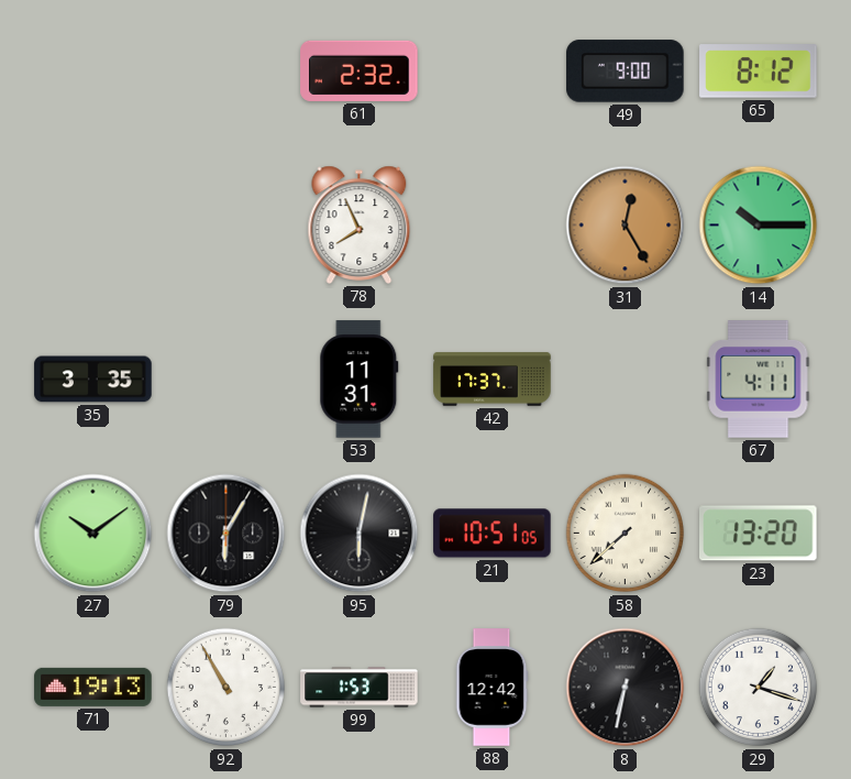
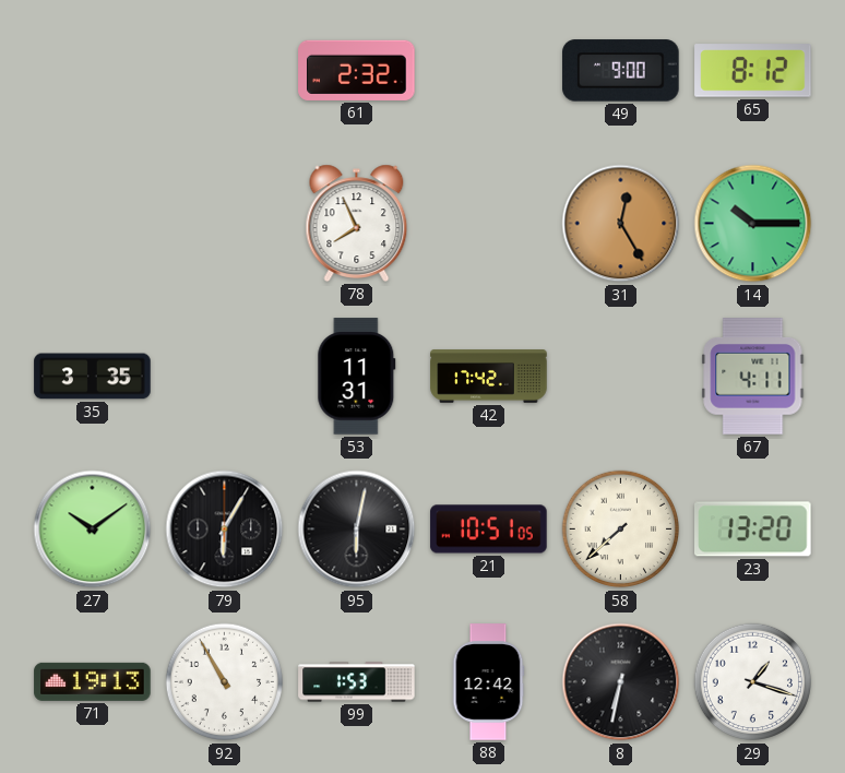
42: 17:37 -> 17:42 (489, 377)
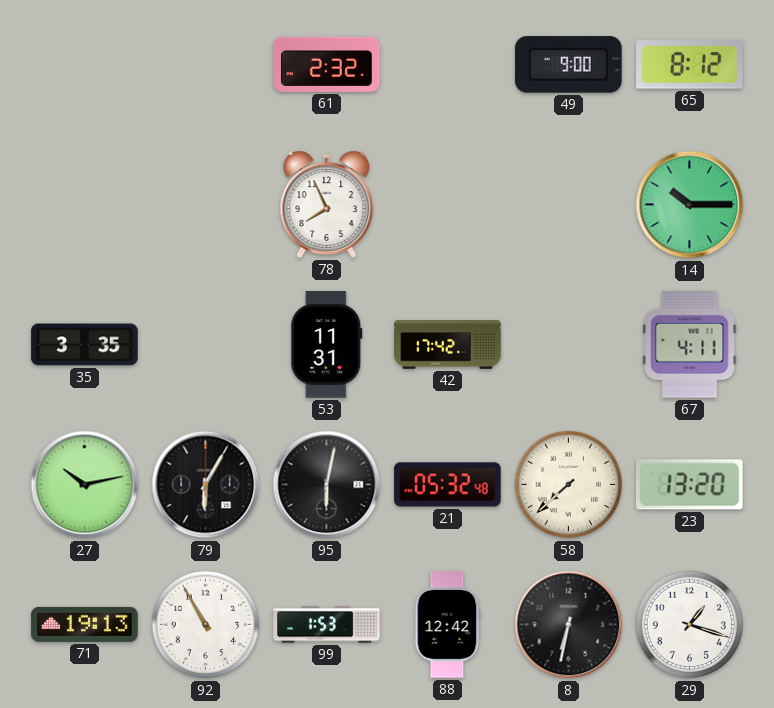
31: 12:25 -> none (621, 224)
27: 10:09 -> 10:13 (85, 485)
21: 10:51 -> 05:32 (448, 485)
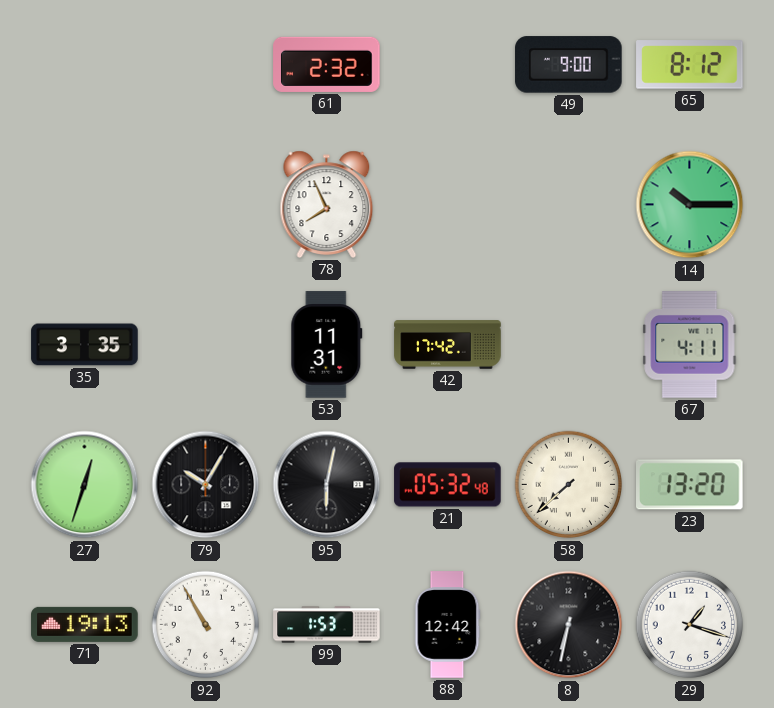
27: 10:13 -> 12:33 (85, 485)
79: 6:05 -> 10:05 (206, 485)
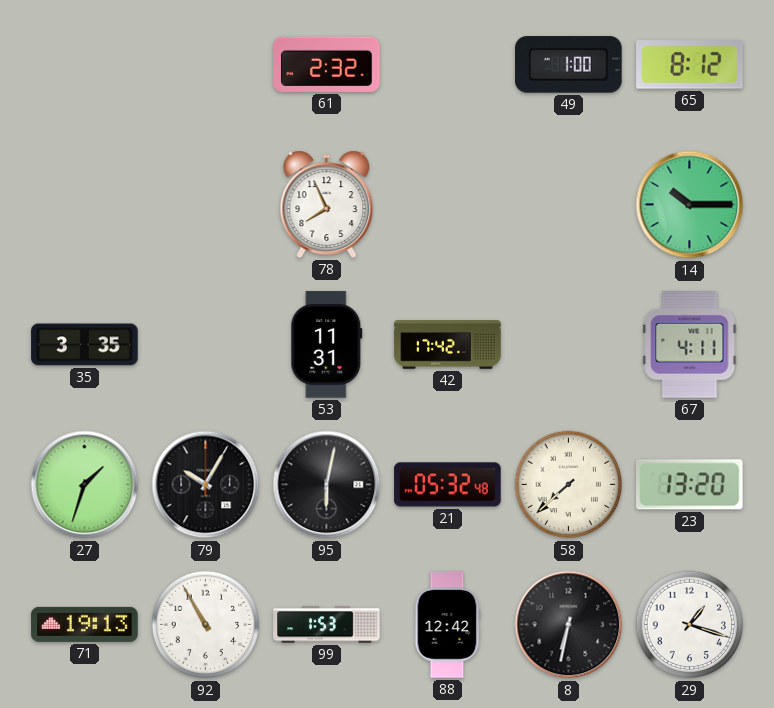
49: 9:00 -> 1:00 (569, 65)
27: 12:33 -> 1:33 (85, 485)
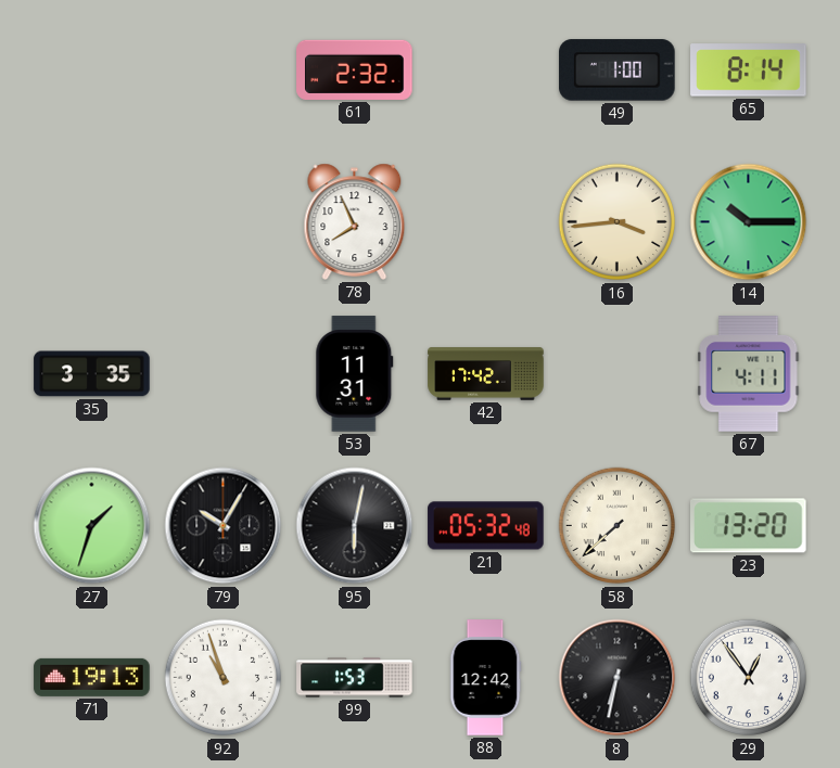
65: 8:12 -> 8:14 (749, 71)
16: none -> 3:44 (618, 222)
92: 10:55 -> 10:57 (224, 678)
29: 1:18 -> 12:54 (749, 678)
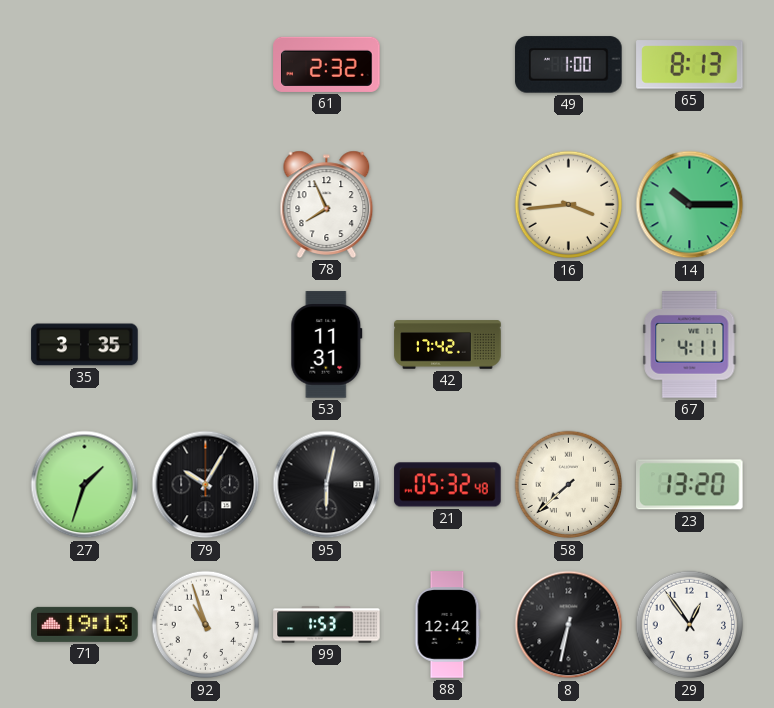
65: 8:14 -> 8:13 (690, 65)
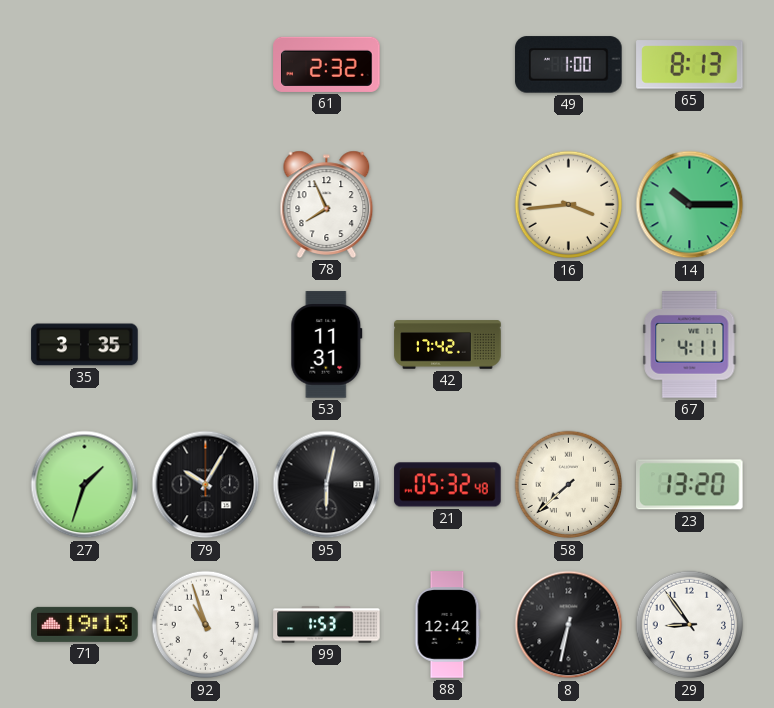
29: 12:54 -> 8:54 (690, 625)
